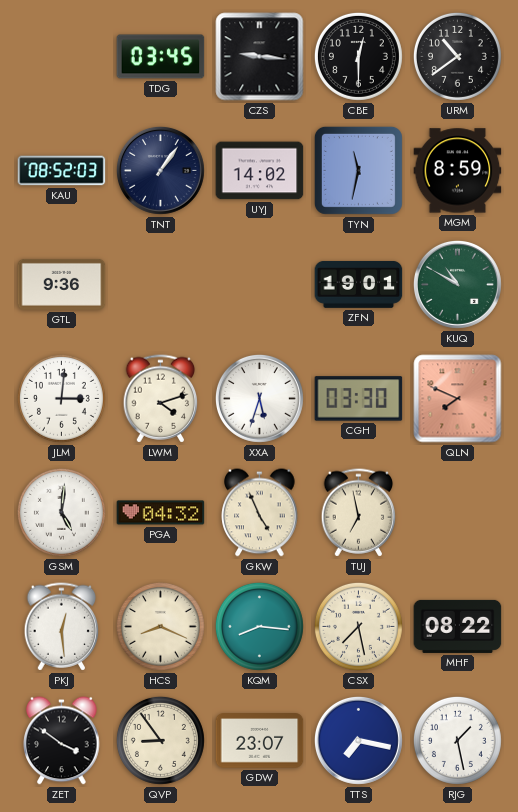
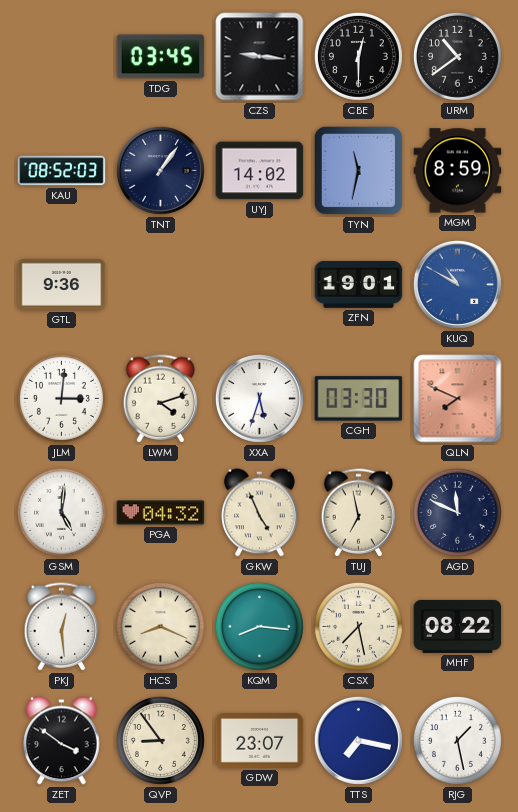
KUQ dial: green -> blue (457, 284)
AGD: none -> 11:49 (457, 512)
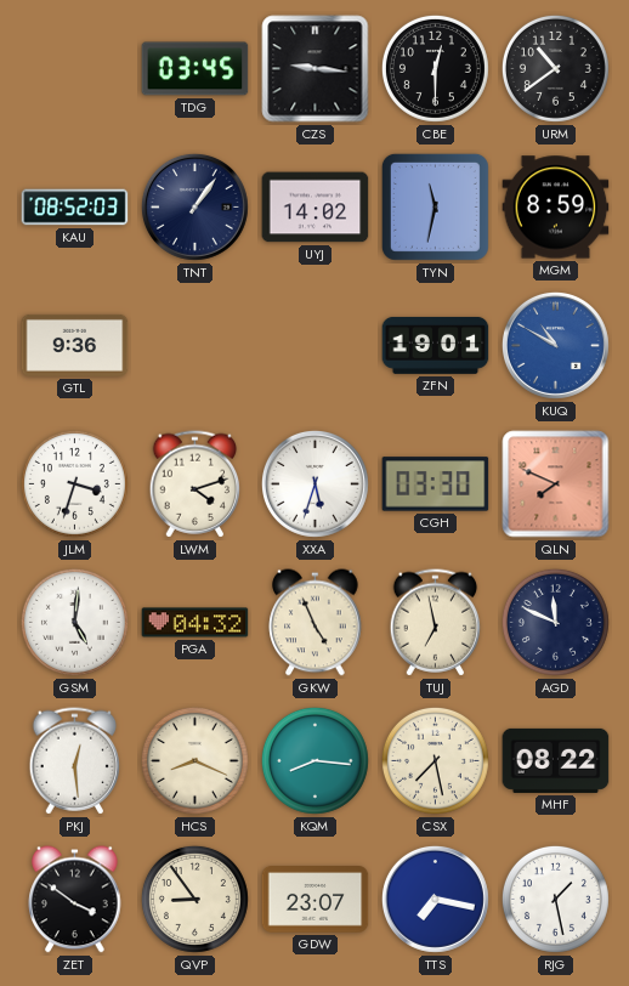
JLM: 3:01 -> 3:33 (74, 483)
